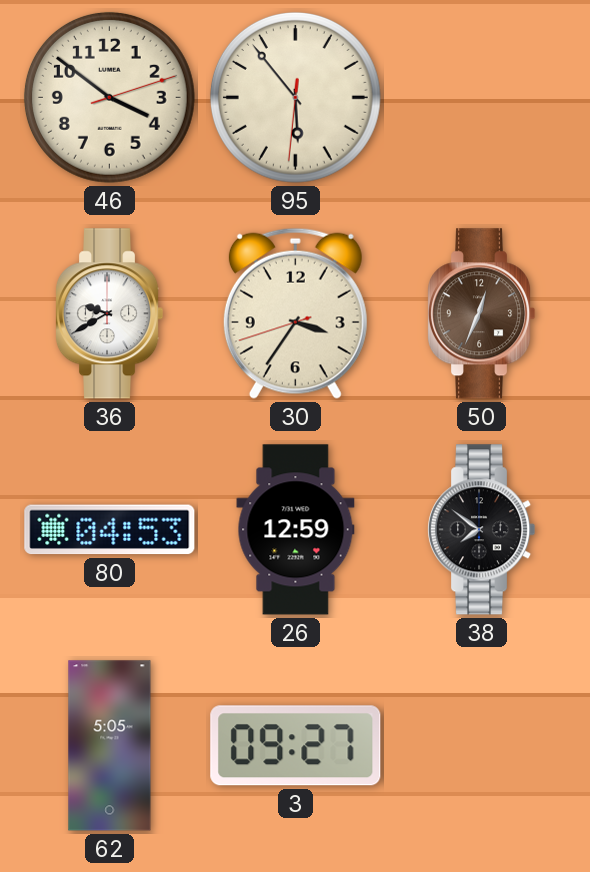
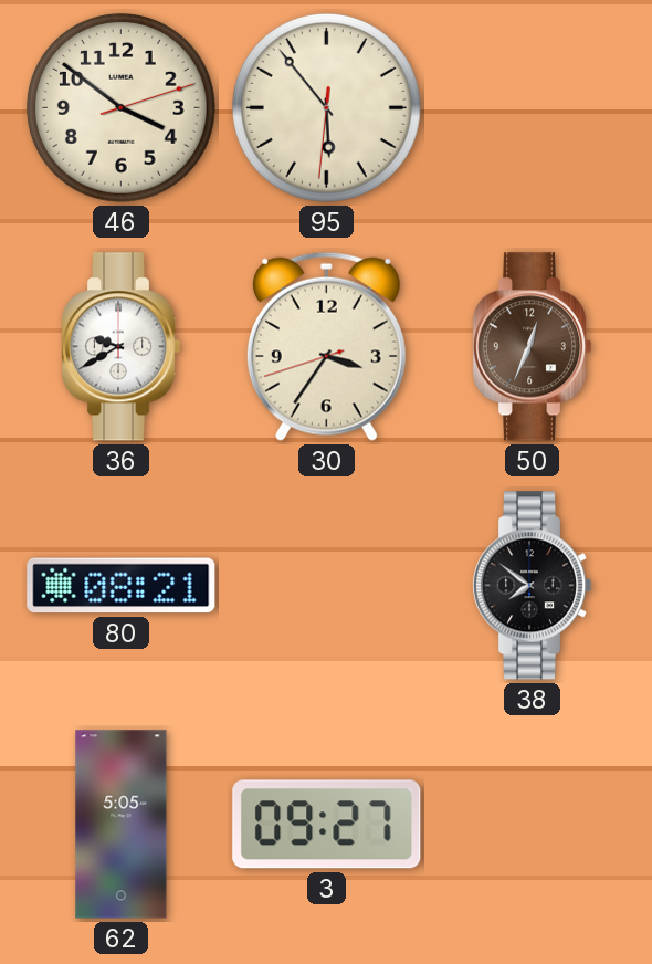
80: 04:53 -> 08:21 (122, 586)
26: 12:59 -> none (296, 530)
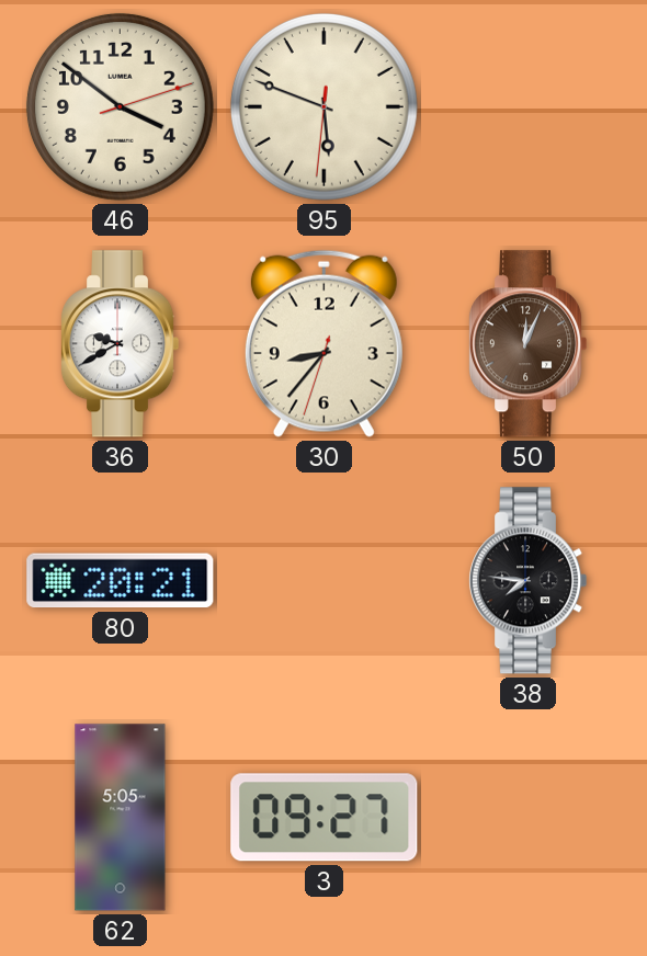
95: 5:53 -> 5:48 (323, 106)
30: 3:35 -> 8:36 (323, 343)
50: 12:34 -> 12:04 (527, 344)
80: 08:21 -> 20:21 (121, 581)
38: 7:51 -> 7:46 (527, 581)
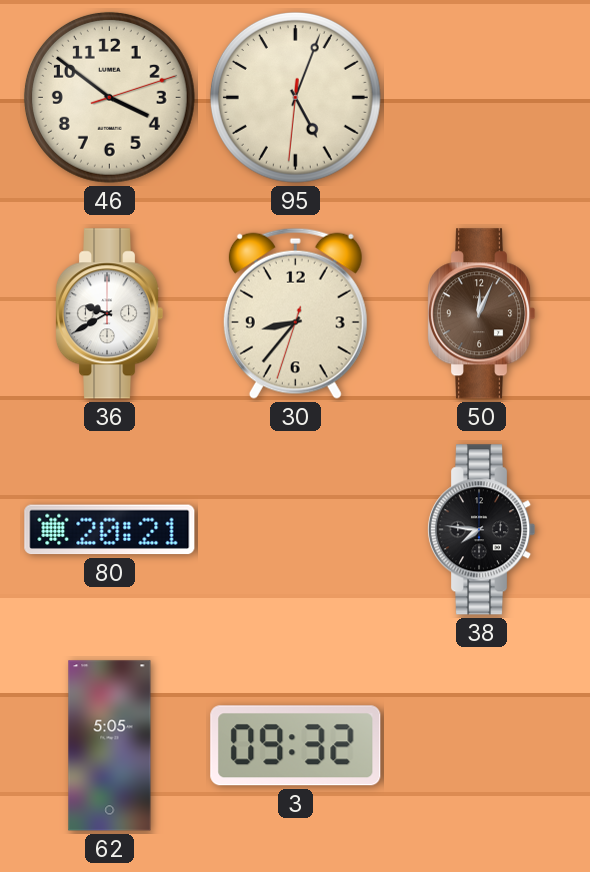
95: 5:48 -> 5:03 (295, 97)
3: 09:27 -> 09:32 (296, 746)
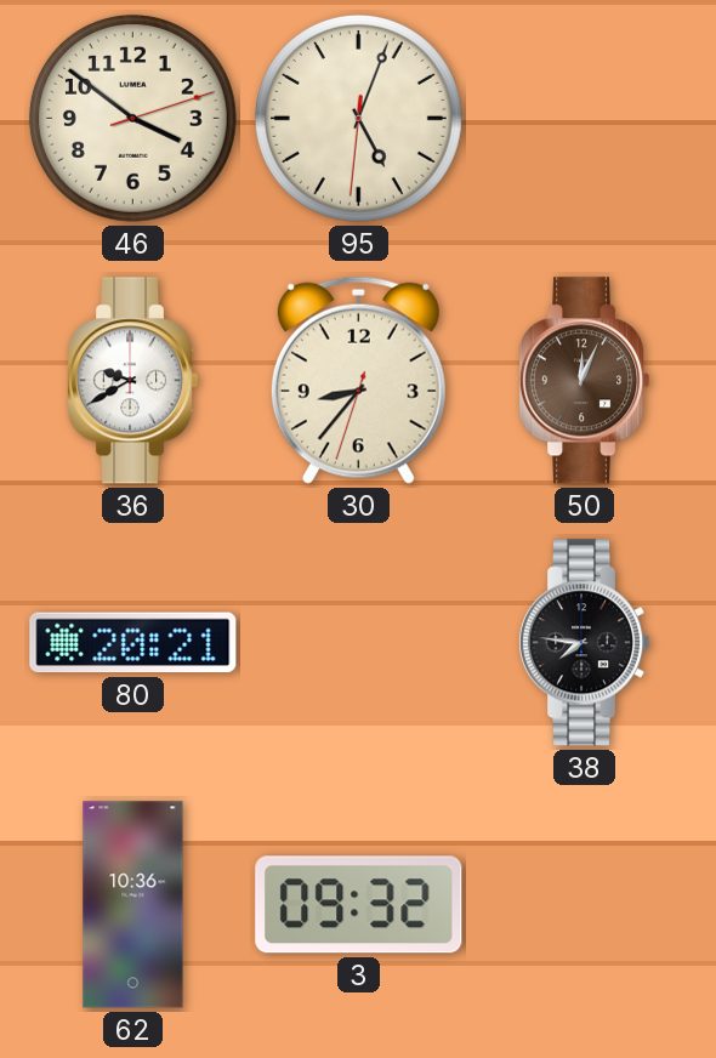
62: 5:05 -> 10:36 (133, 905)
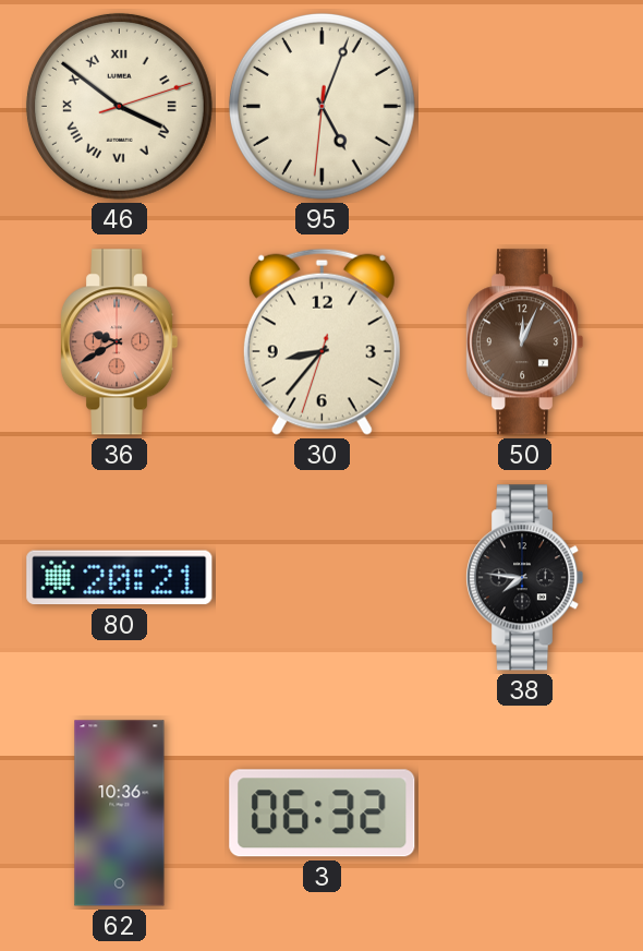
46 numerals: Arabic -> Roman (119, 106)
36 dial: white -> salmon (119, 342)
3: 09:32 -> 06:32 (323, 814)
